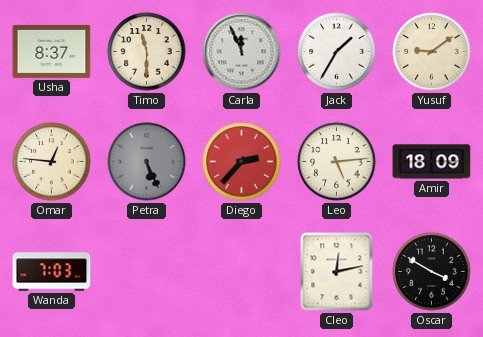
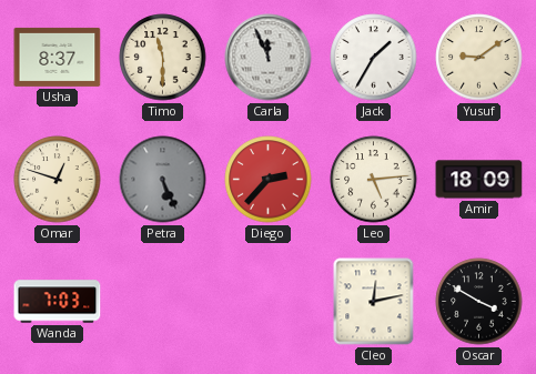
Omar: 12:46 -> 12:48 (58, 180)
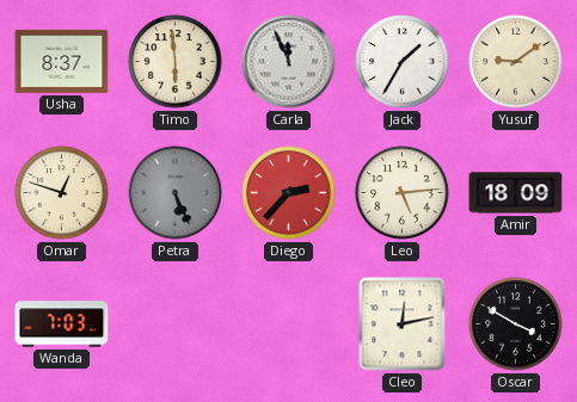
Timo: 11:30 -> 5:59 (176, 62)
